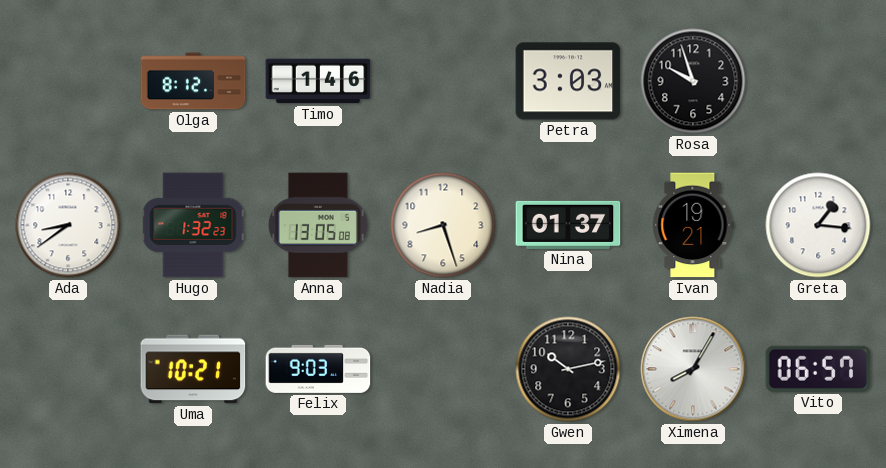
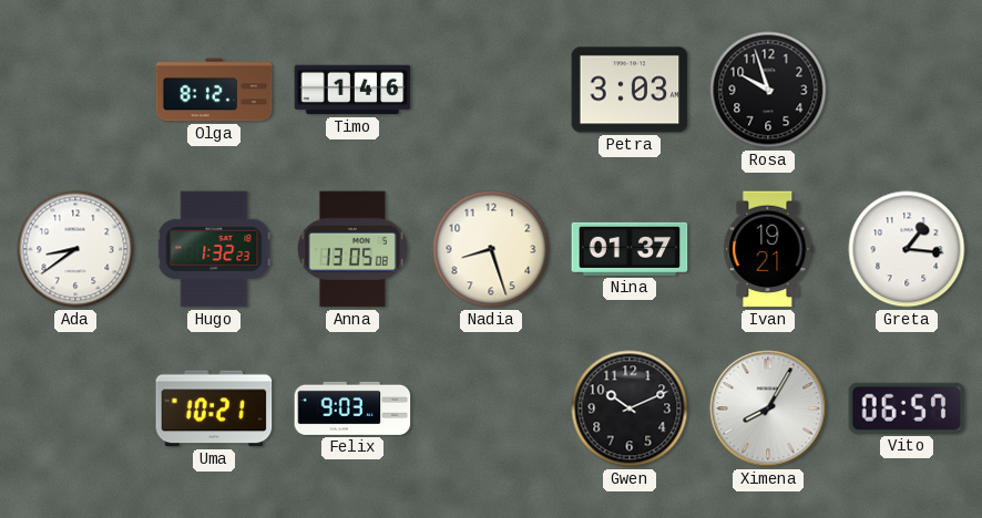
Gwen: 10:13 -> 10:11 (630, 408)
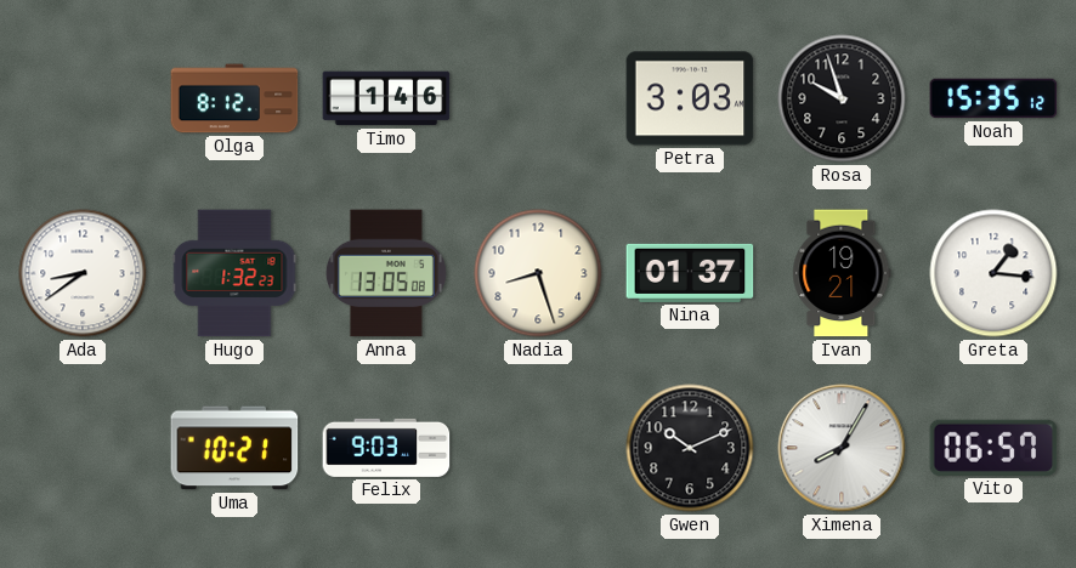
Noah: none -> 15:35 (993, 98)
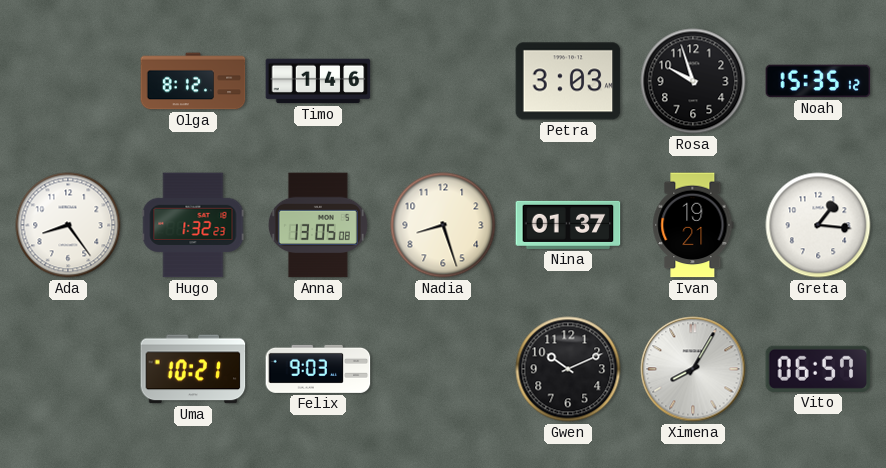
Ada: 8:39 -> 8:24 (68, 225)
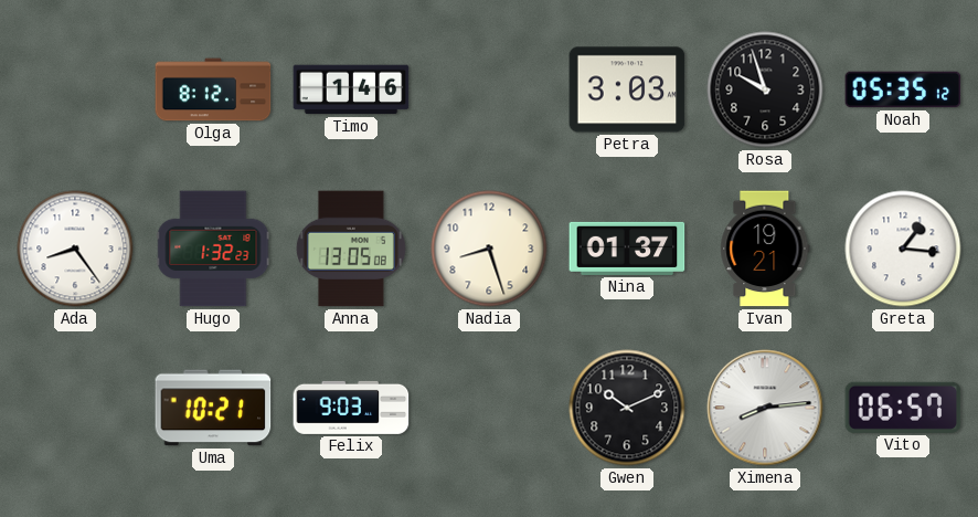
Noah: 15:35 -> 05:35 (903, 89)
Ximena: 8:05 -> 8:14 (765, 408)
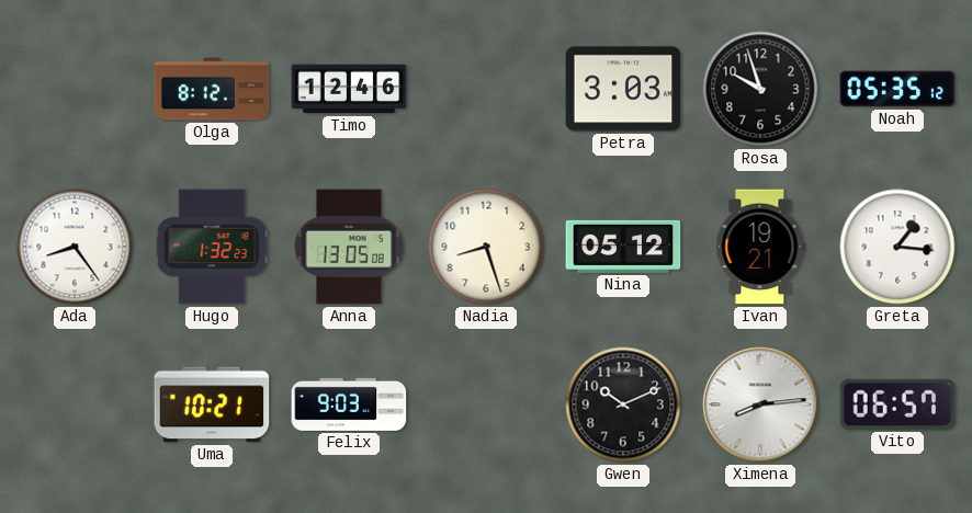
Timo: 1:46 -> 12:46 (349, 89)
Nina: 01:37 -> 05:12 (623, 247)
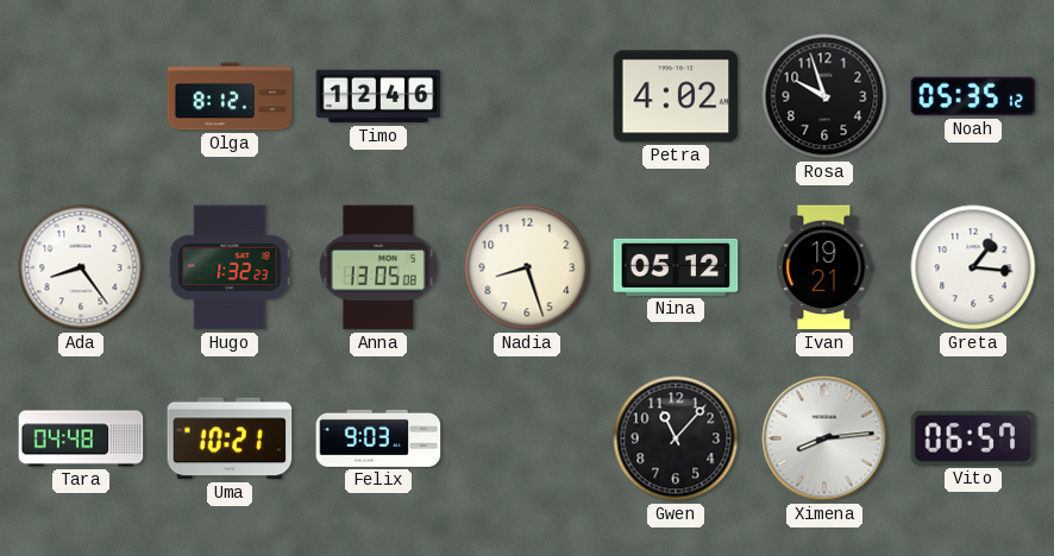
Petra: 3:03 -> 4:02 (676, 96)
Tara: none -> 04:48 (81, 438)
Gwen: 10:11 -> 11:07 (676, 438)
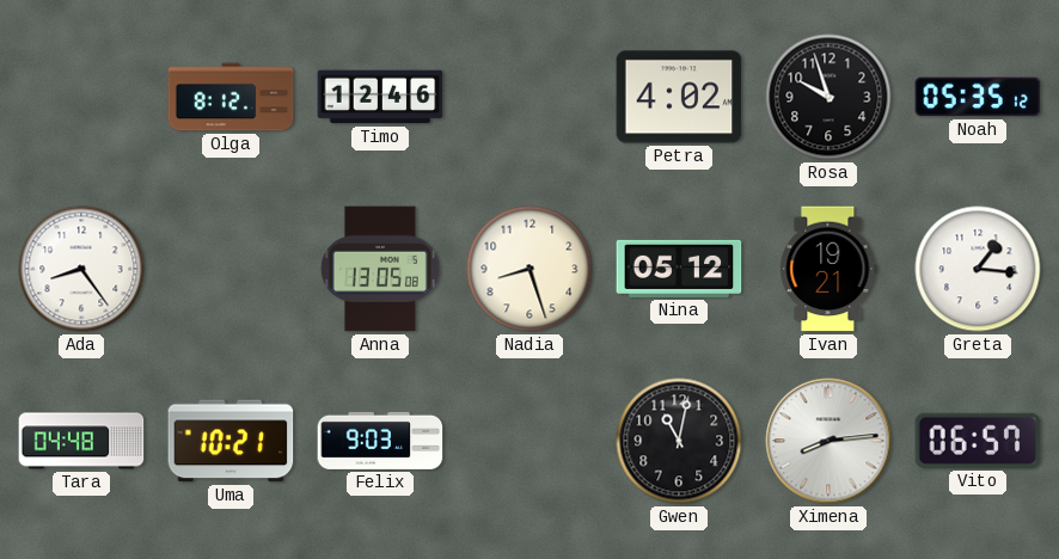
Hugo: 1:32 -> none (230, 267)
Gwen: 11:07 -> 11:02 (679, 441)
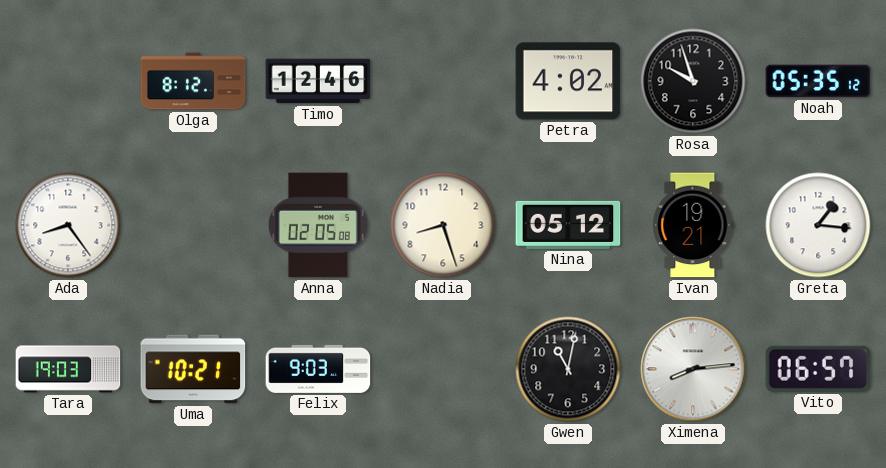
Anna: 13:05 -> 02:05 (318, 225)
Tara: 04:48 -> 19:03 (68, 369)
